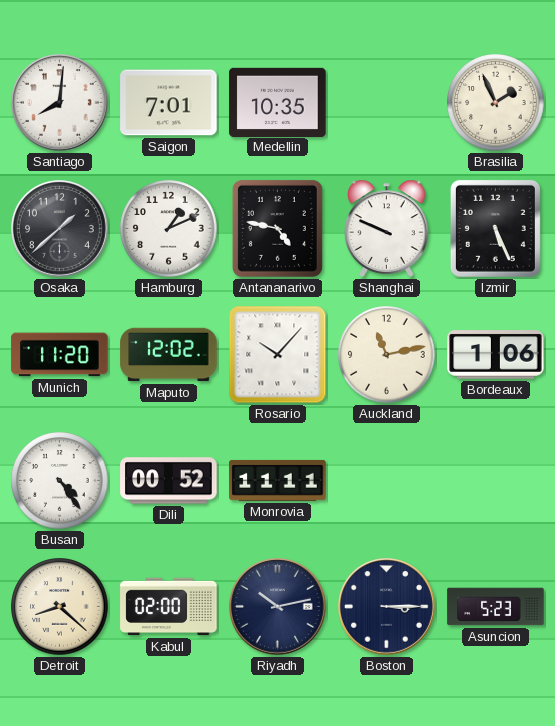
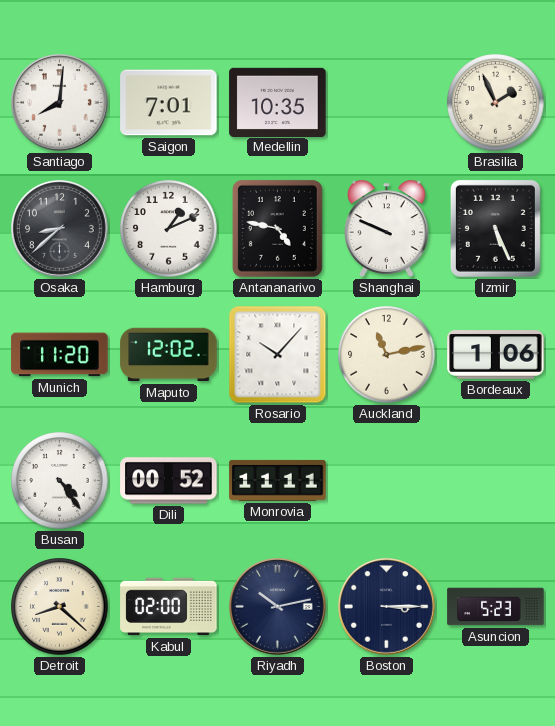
Osaka: 1:38 -> 8:38 (60, 229)
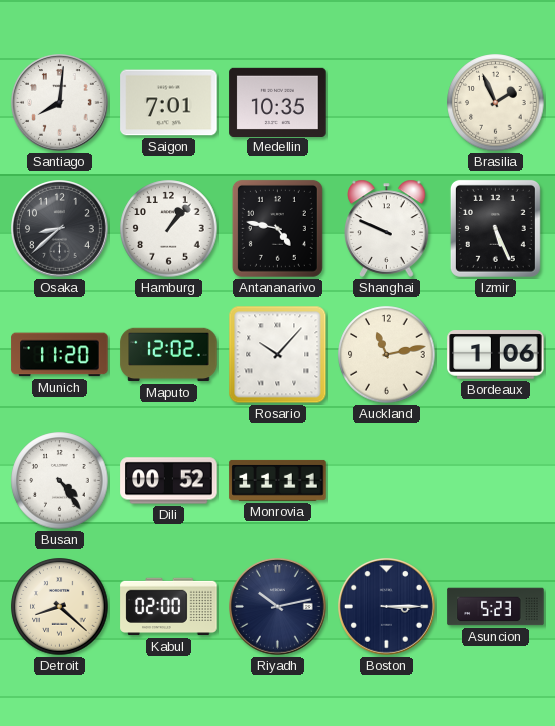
Hamburg: 1:11 -> 1:07 (169, 229)
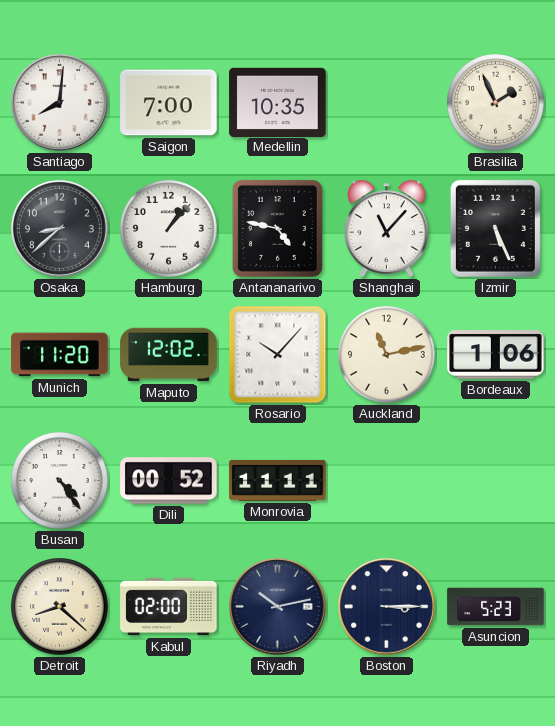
Saigon: 7:01 -> 7:00 (169, 103)
Shanghai: 9:49 -> 11:07 (387, 228)
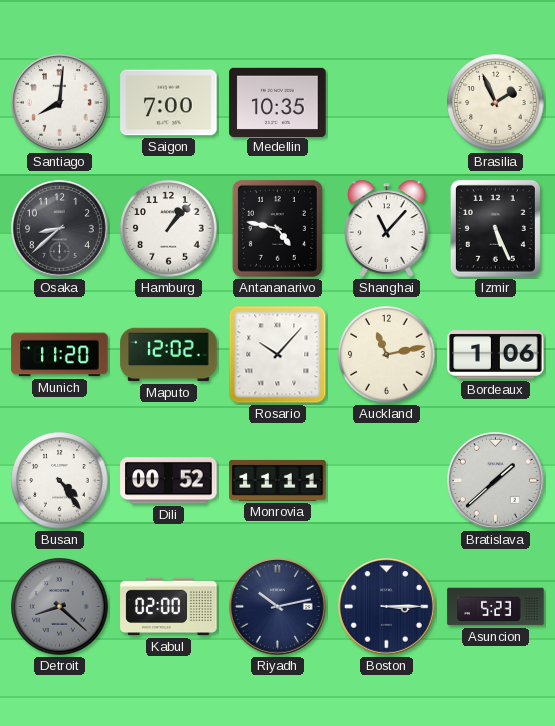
Bratislava: none -> 1:38 (496, 481)
Detroit dial: cream -> grey (60, 607)
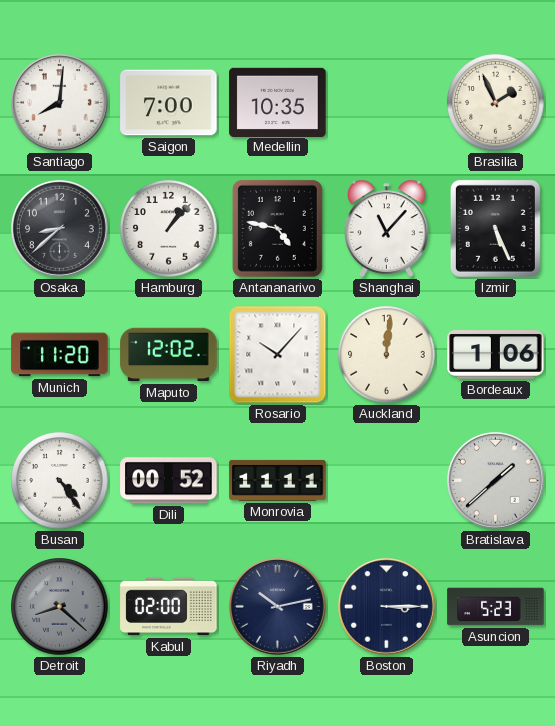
Auckland: 11:13 -> 12:01 (387, 355)
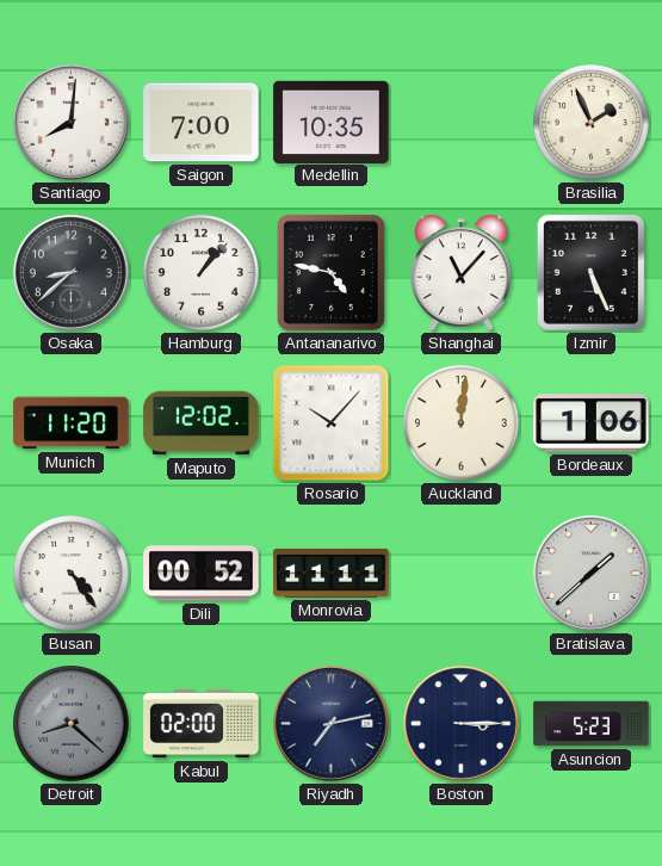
Riyadh: 10:13 -> 7:13 (332, 724)
